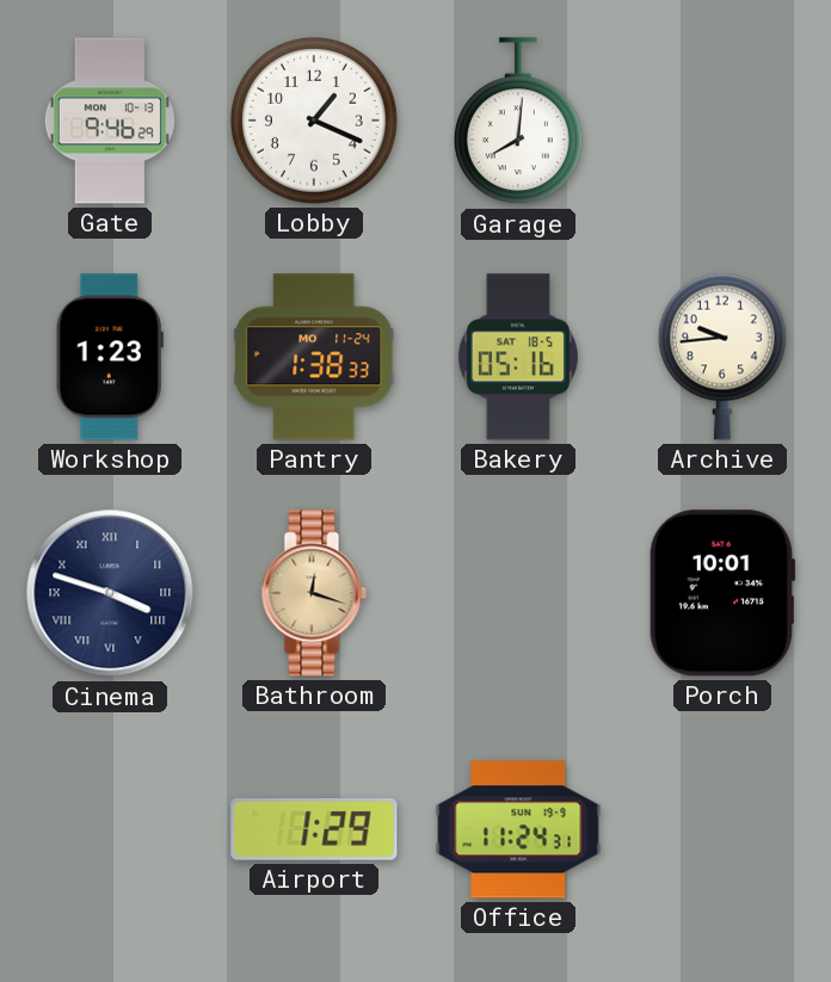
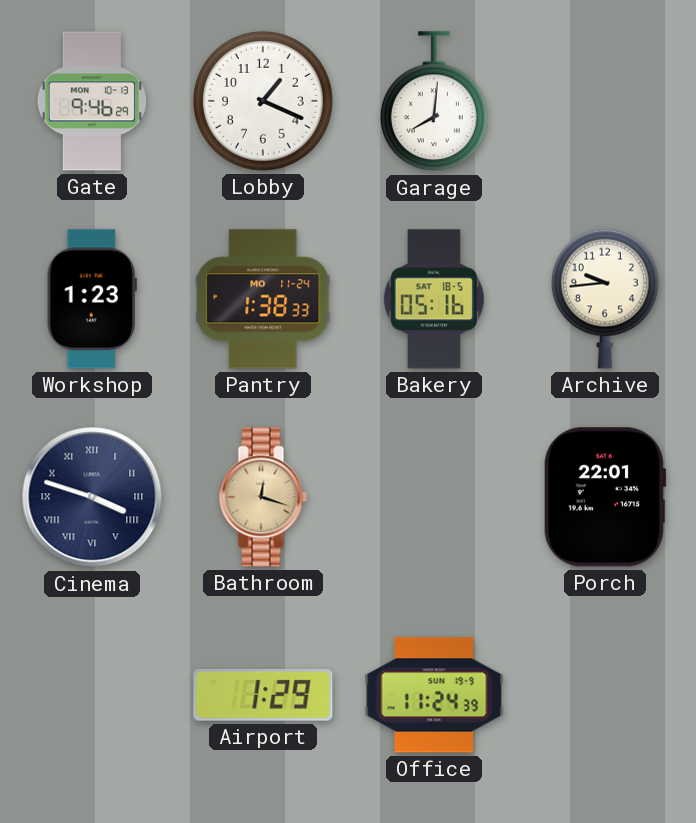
Porch: 10:01 -> 22:01 (605, 497)
Office: 11:24:31 -> 11:24:39 (434, 695)
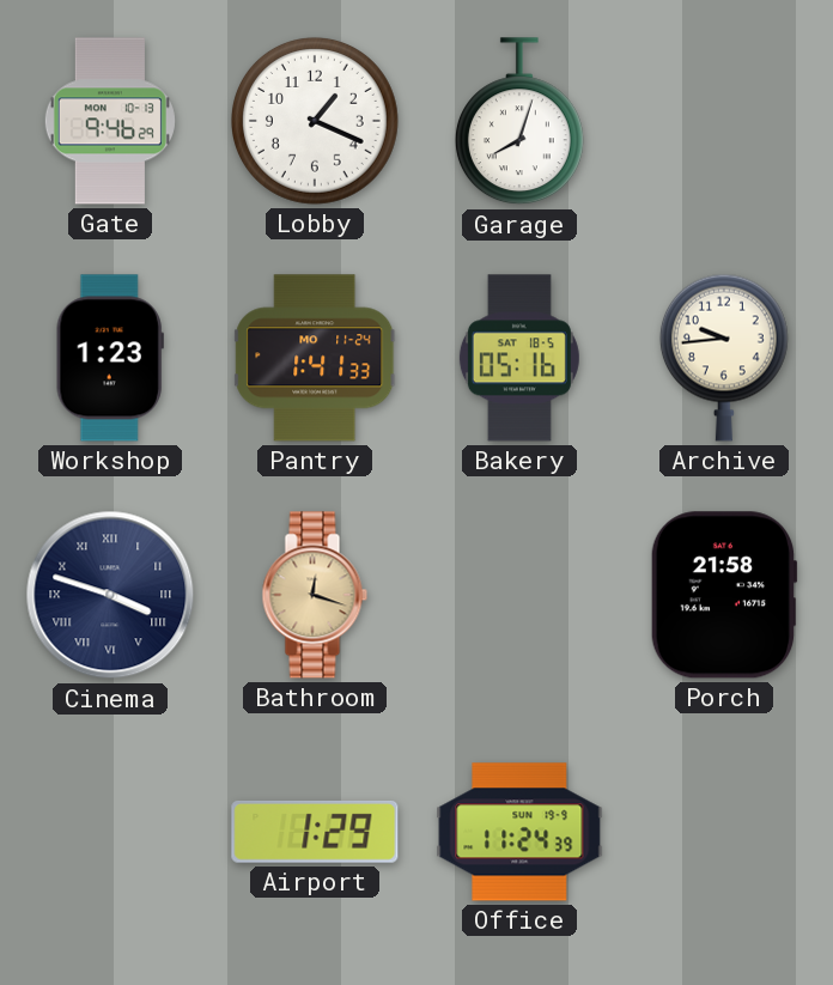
Garage: 8:01 -> 8:03 (519, 122)
Pantry: 1:38 -> 1:41 (316, 358)
Porch: 22:01 -> 21:58 (724, 595)
